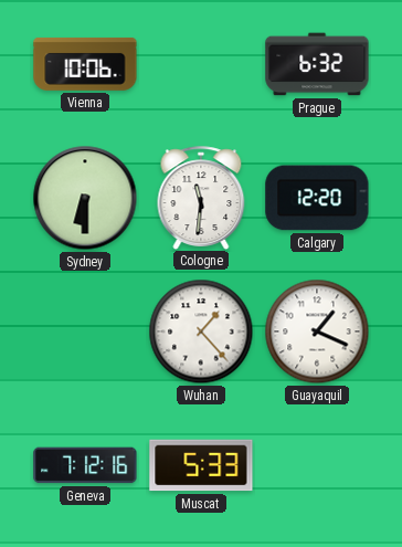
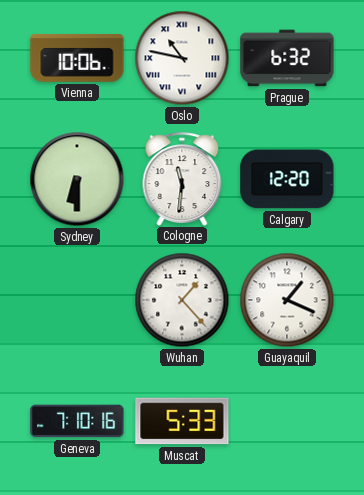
Oslo: none -> 10:47 (182, 58)
Geneva: 7:12 -> 7:10 (77, 421)
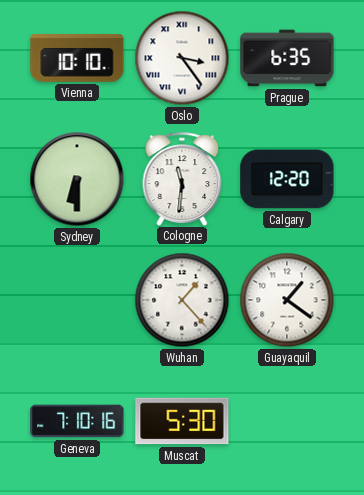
Vienna: 10:06 -> 10:10 (77, 58)
Oslo: 10:47 -> 3:24 (182, 58)
Prague: 6:32 -> 6:35 (287, 58)
Guayaquil: 1:19 -> 1:21 (287, 300)
Muscat: 5:33 -> 5:30 (182, 421)
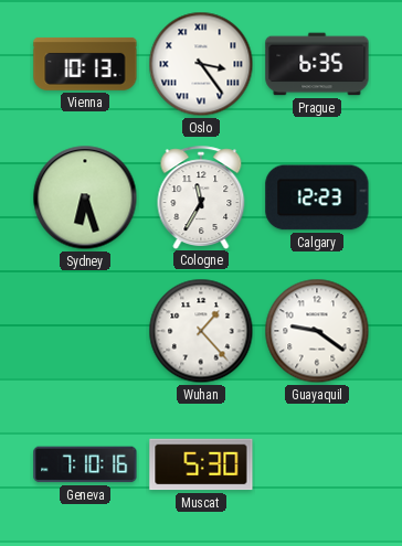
Vienna: 10:10 -> 10:13 (85, 64)
Sydney: 6:30 -> 6:27 (85, 197)
Cologne: 11:31 -> 11:35 (201, 197)
Calgary: 12:20 -> 12:23 (317, 197)
Guayaquil: 1:21 -> 9:21 (317, 331)
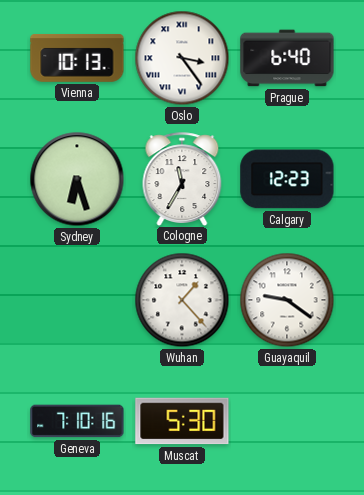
Prague: 6:35 -> 6:40 (287, 58)
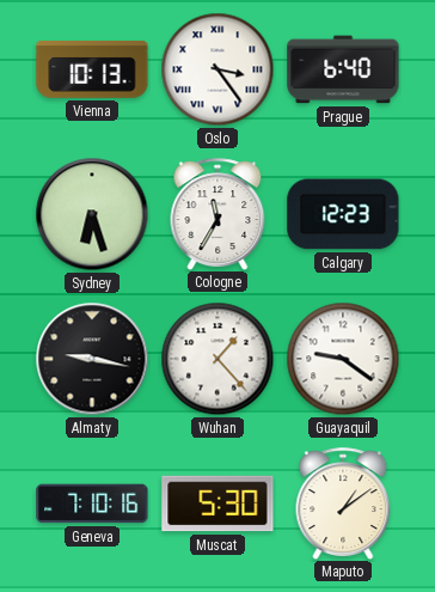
Almaty: none -> 9:17 (92, 359)
Maputo: none -> 1:09 (343, 503)
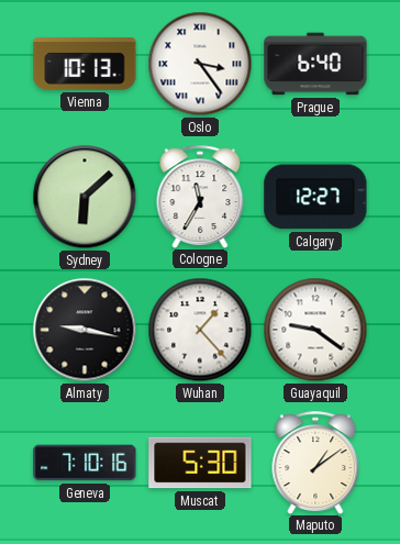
Sydney: 6:27 -> 6:08 (85, 197)
Calgary: 12:23 -> 12:27 (315, 197)
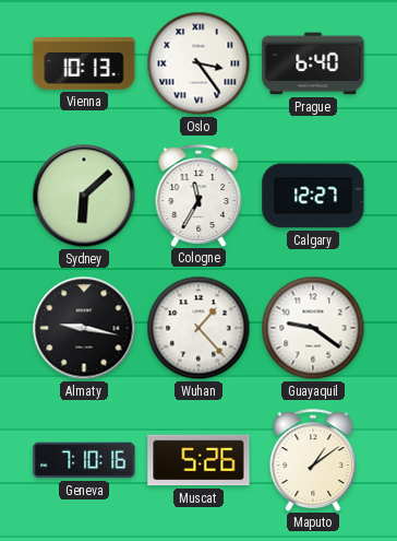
Muscat: 5:30 -> 5:26 (198, 460)
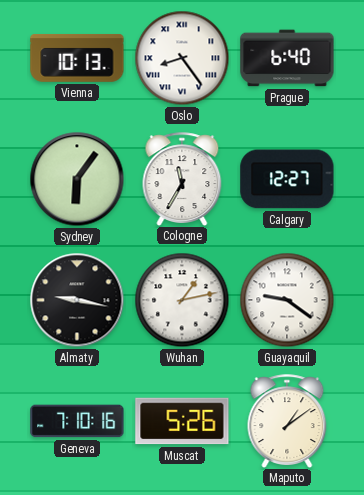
Oslo: 3:24 -> 8:24 (182, 58)
Sydney: 6:08 -> 6:06 (77, 179)
Wuhan: 1:23 -> 1:13 (182, 300)
